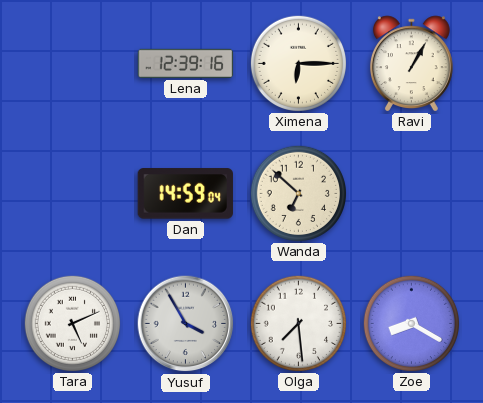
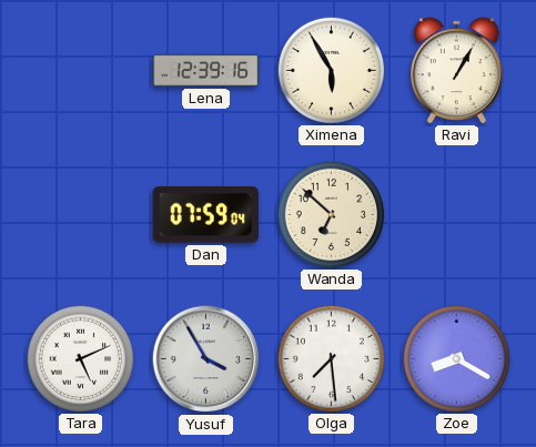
Ximena: 6:15 -> 5:55 (331, 70)
Dan: 14:59 -> 07:59 (205, 215)
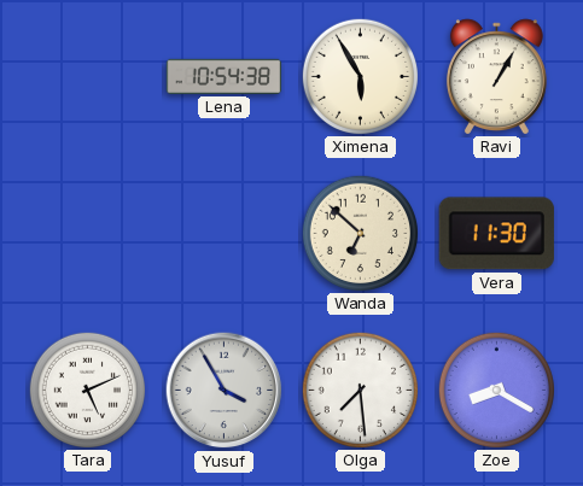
Lena: 12:39 -> 10:54 (225, 76)
Dan: 07:59 -> none (205, 215)
Vera: none -> 11:30 (496, 234)
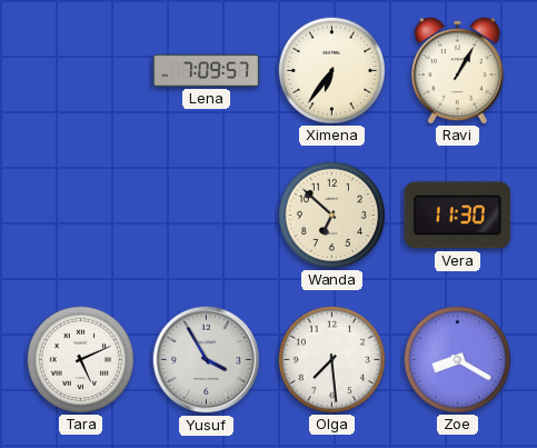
Lena: 10:54 -> 7:09 (207, 70)
Ximena: 5:55 -> 6:36 (331, 70)
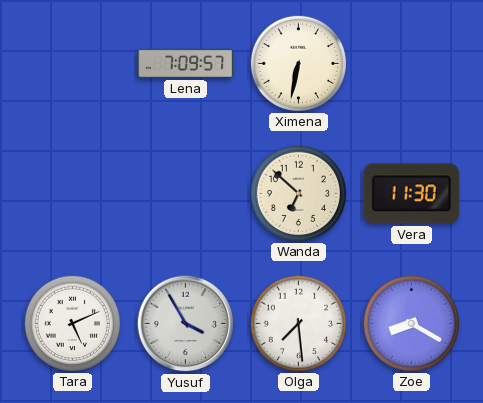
Ximena: 6:36 -> 6:32 (298, 63)
Ravi: 1:05 -> none (457, 70)
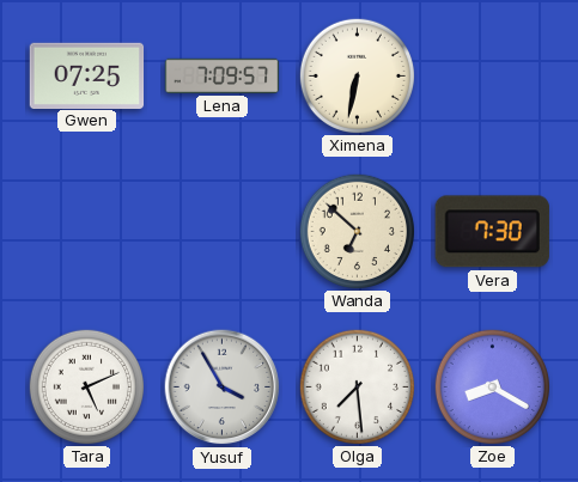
Gwen: none -> 07:25 (87, 75)
Vera: 11:30 -> 7:30 (492, 232)
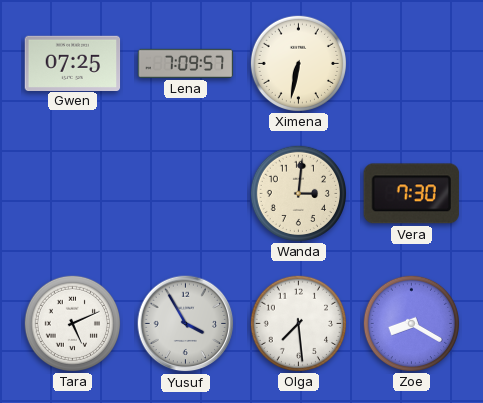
Wanda: 6:52 -> 3:01 (298, 193)
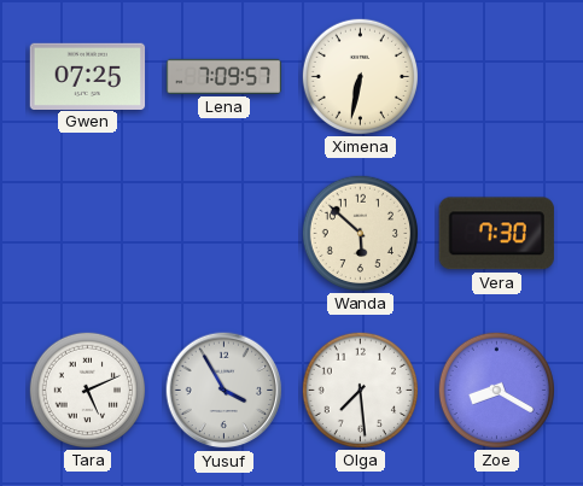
Wanda: 3:01 -> 5:52 (360, 233)
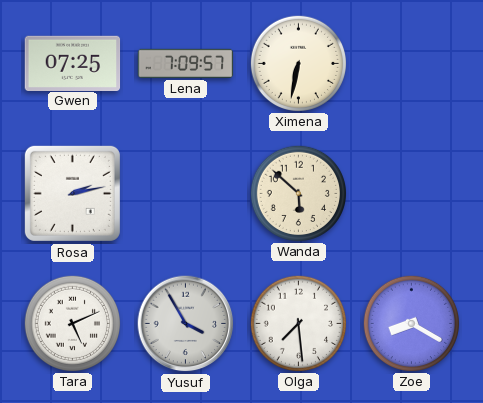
Rosa: none -> 2:13 (72, 193)
Vera: 7:30 -> none (496, 234)
